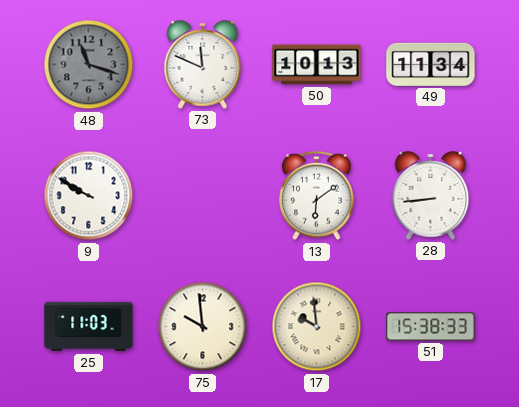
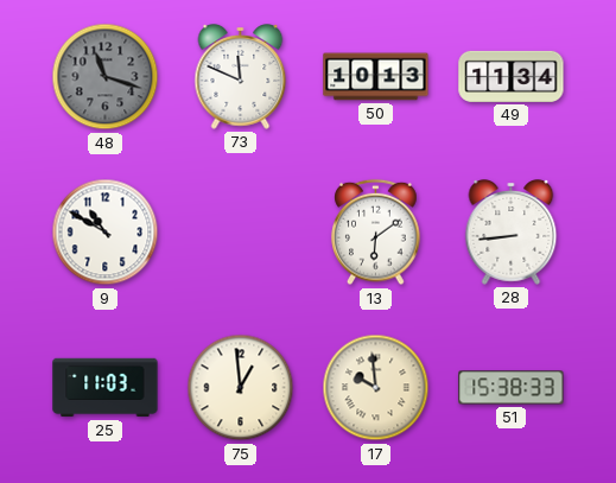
9: 9:50 -> 10:50 (106, 233)
75: 9:59 -> 12:59 (241, 388)
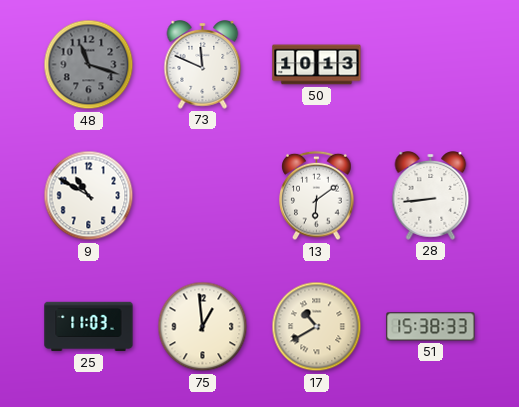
49: 11:34 -> none (512, 76)
17: 9:59 -> 10:40 (317, 327)
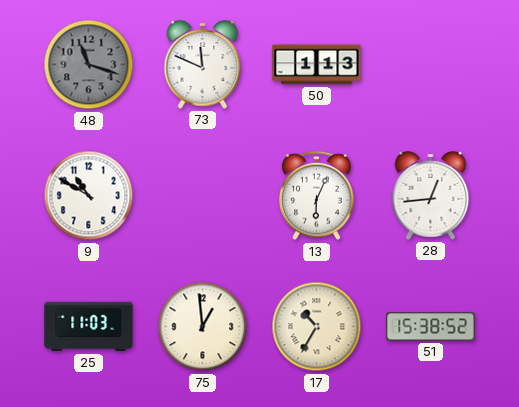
50: 10:13 -> 1:13 (317, 65)
13: 6:09 -> 6:04 (317, 196)
28: 8:44 -> 12:44 (431, 196)
17: 10:40 -> 10:35 (317, 327)
51: 15:38:33 -> 15:38:52 (431, 327)
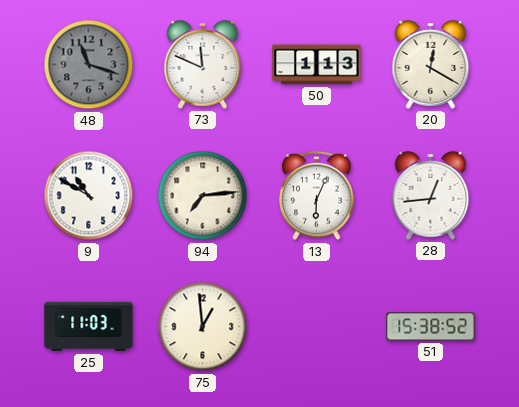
20: none -> 12:20 (431, 65)
94: none -> 7:14 (203, 196)
17: 10:35 -> none (317, 327)
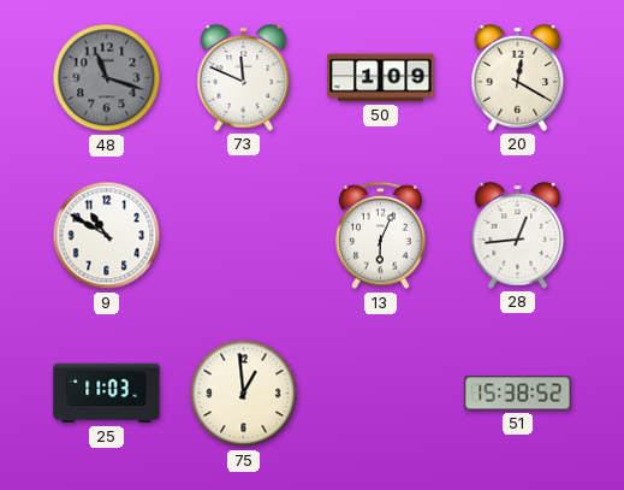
50: 1:13 -> 1:09 (381, 78)
94: 7:14 -> none (203, 196)
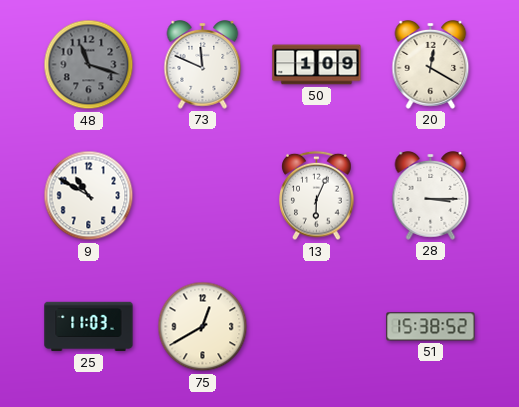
28: 12:44 -> 3:15 (431, 196)
75: 12:59 -> 12:40 (203, 327)
